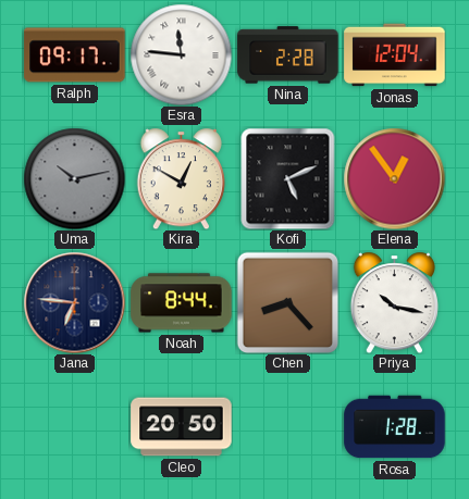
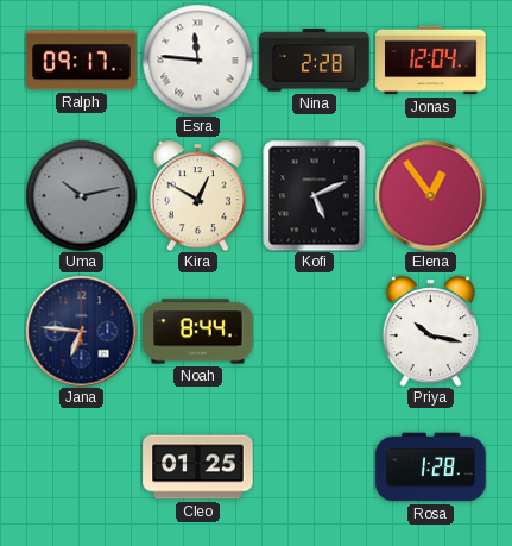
Chen: 8:23 -> none (287, 302)
Cleo: 20:50 -> 01:25 (198, 467)
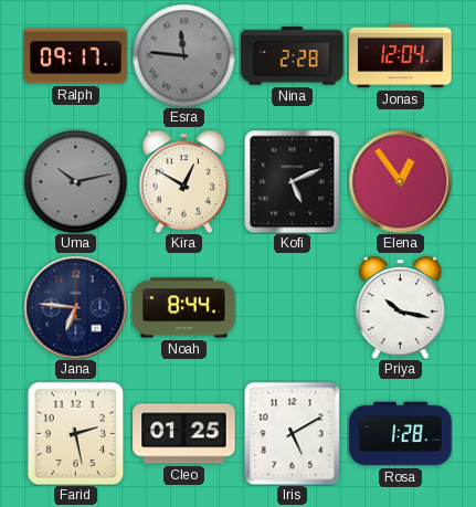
Esra dial: white -> grey (183, 55)
Farid: none -> 2:28 (76, 433)
Iris: none -> 5:10 (293, 433)
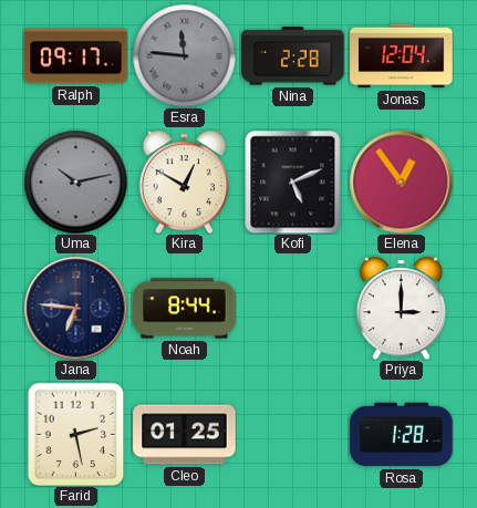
Priya: 10:17 -> 3:00 (401, 308)
Iris: 5:10 -> none (293, 433)
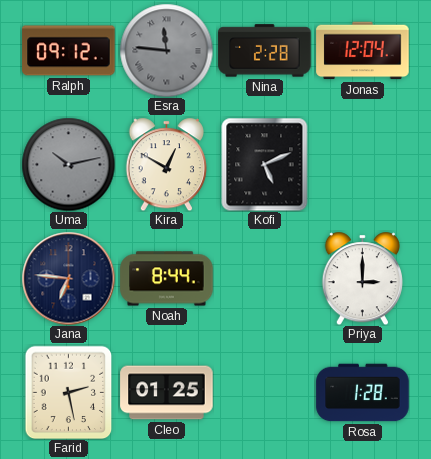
Ralph: 09:17 -> 09:12 (69, 51)
Elena: 12:54 -> none (401, 182)
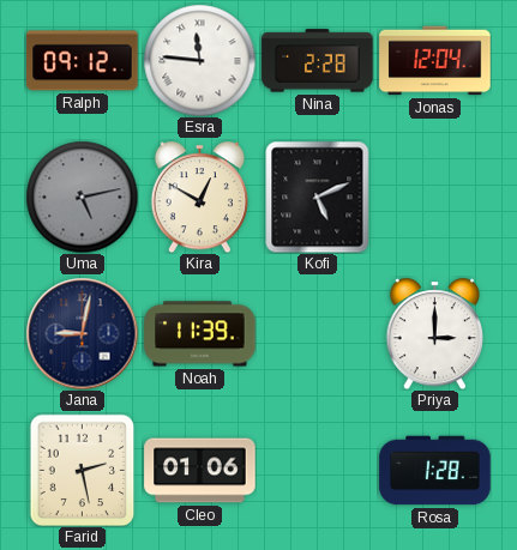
Esra dial: grey -> white (199, 60)
Uma: 10:13 -> 5:13 (82, 197)
Jana: 6:46 -> 9:02 (82, 333)
Noah: 8:44 -> 11:39 (200, 334)
Cleo: 01:25 -> 01:06 (200, 471)
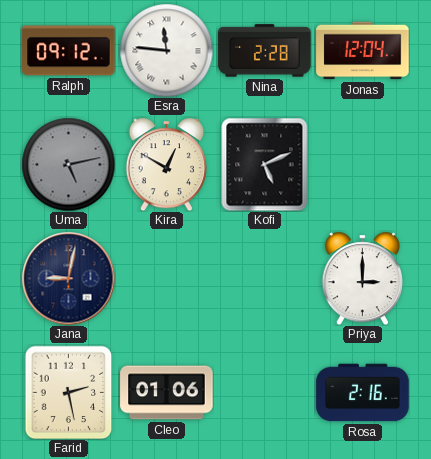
Noah: 11:39 -> none (200, 334)
Rosa: 1:28 -> 2:16 (363, 393)
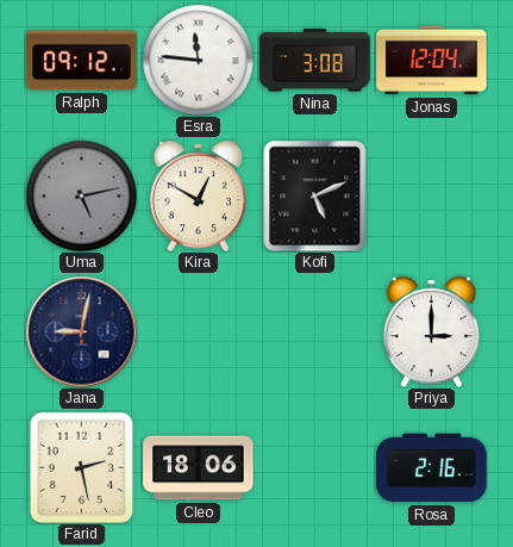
Nina: 2:28 -> 3:08 (315, 61)
Cleo: 01:06 -> 18:06 (199, 468)
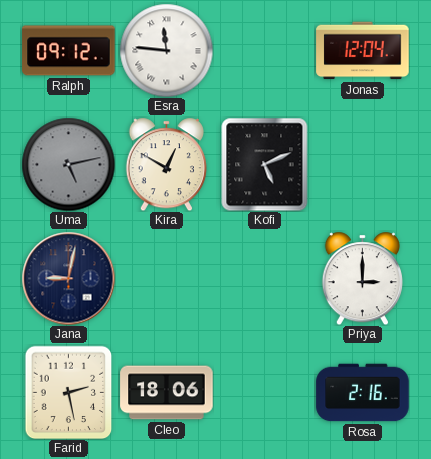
Nina: 3:08 -> none (315, 61)
